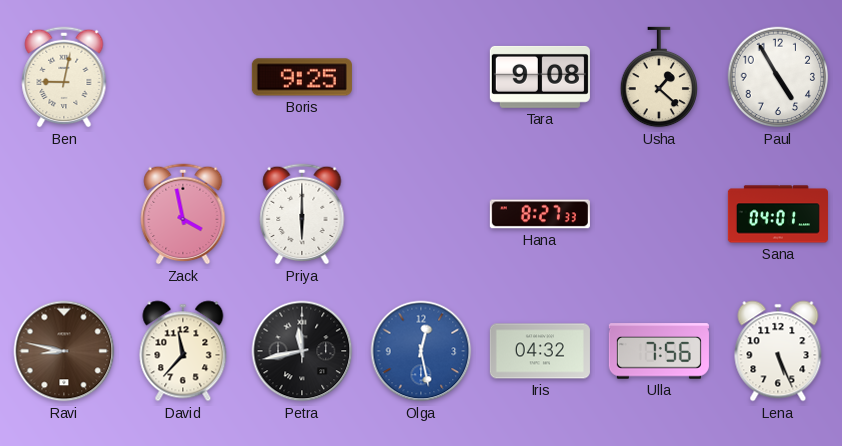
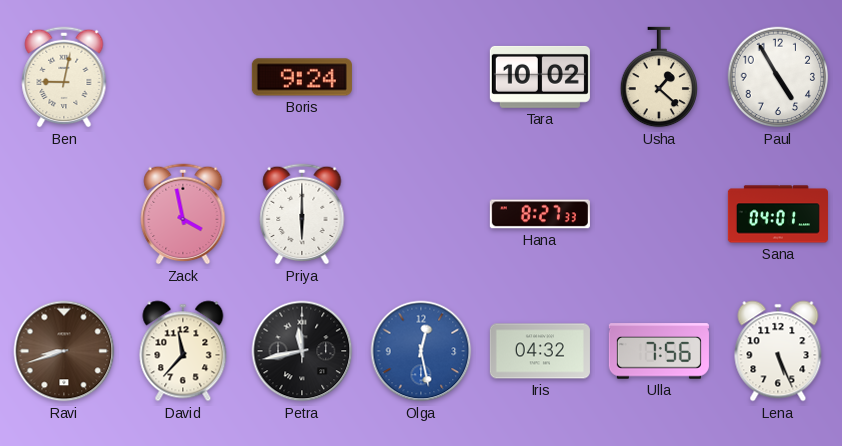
Boris: 9:25 -> 9:24 (302, 77)
Tara: 9:08 -> 10:02 (540, 77)
Ravi: 8:47 -> 8:42 (64, 351)
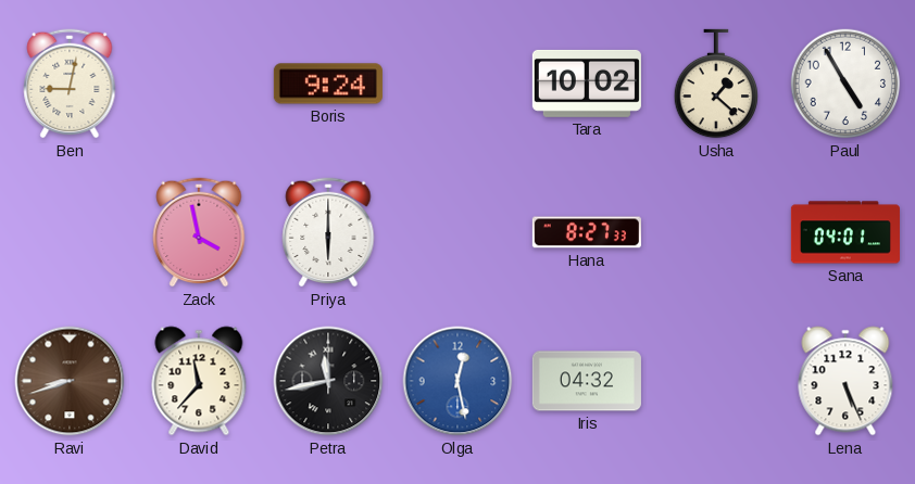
Ulla: 7:56 -> none (659, 351)
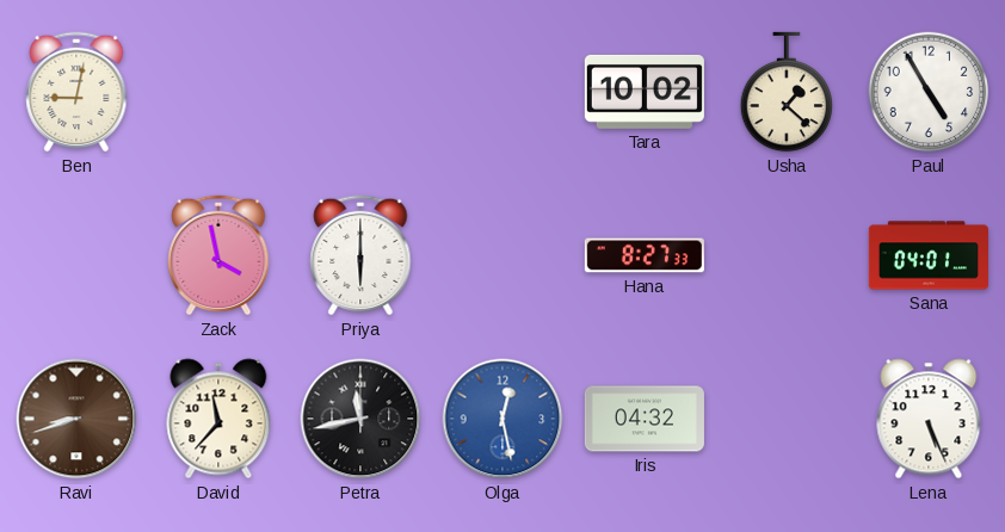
Boris: 9:24 -> none (328, 84)
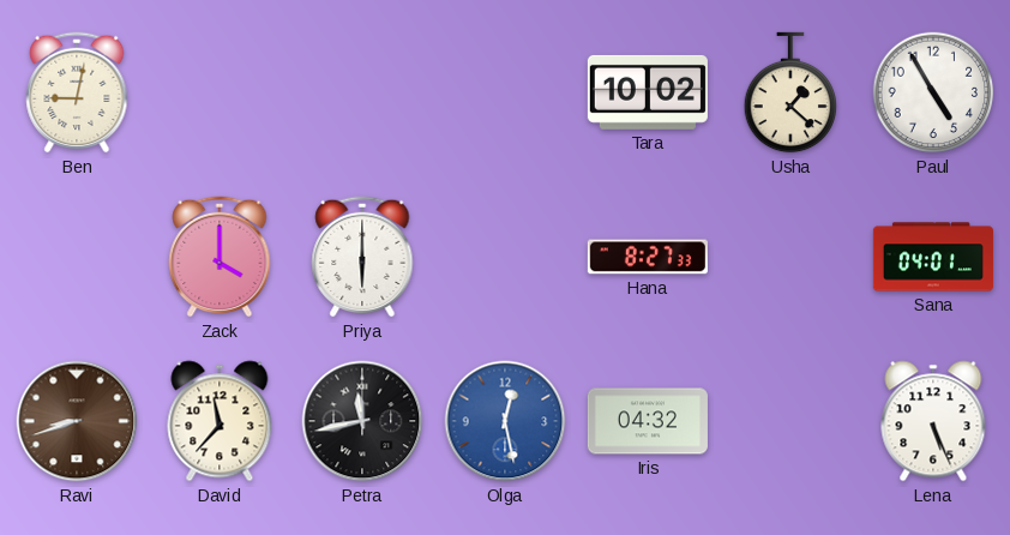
Zack: 3:58 -> 4:00 (220, 257)
